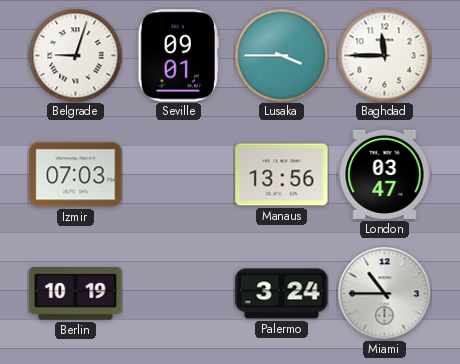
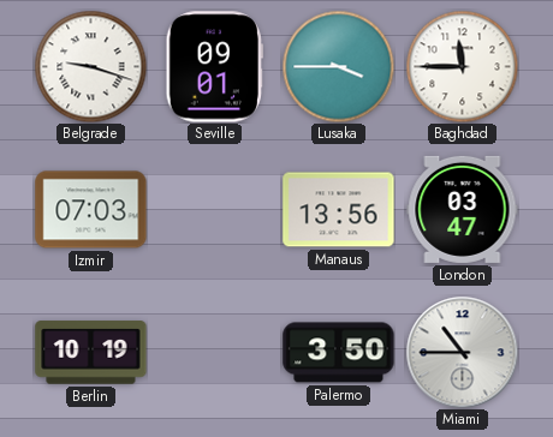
Belgrade: 9:03 -> 9:18 (90, 66)
Palermo: 3:24 -> 3:50 (339, 353)
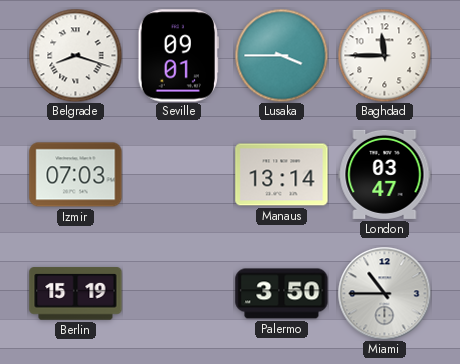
Belgrade: 9:18 -> 8:18 (75, 55)
Manaus: 13:56 -> 13:14 (282, 175)
Berlin: 10:19 -> 15:19 (76, 294)
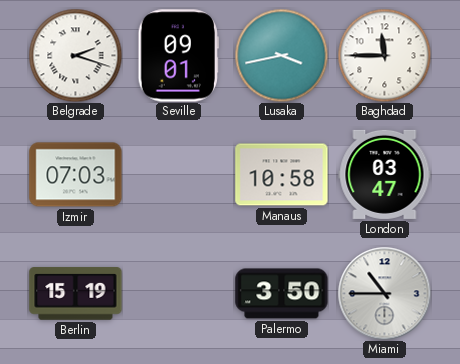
Belgrade: 8:18 -> 2:18 (75, 55)
Lusaka: 3:45 -> 3:43 (281, 55)
Manaus: 13:14 -> 10:58 (282, 175)
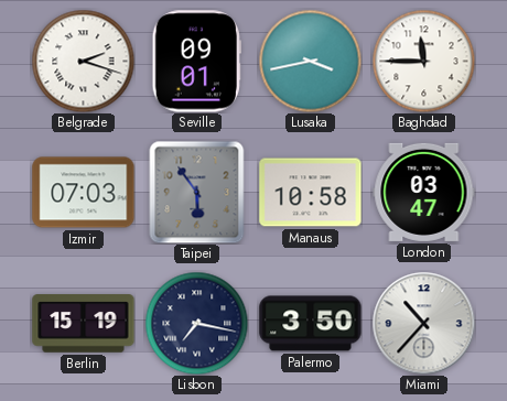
Taipei: none -> 5:54 (197, 192)
Lisbon: none -> 7:17 (196, 323)
Miami: 10:45 -> 10:37 (423, 323)
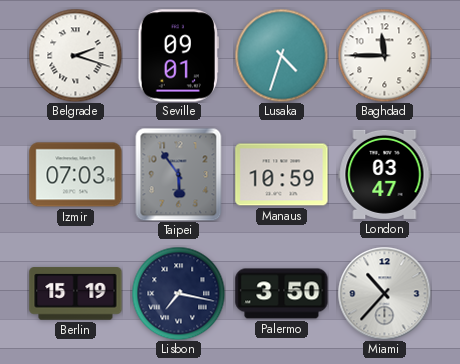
Lusaka: 3:43 -> 4:33 (281, 55)
Manaus: 10:58 -> 10:59 (282, 175)
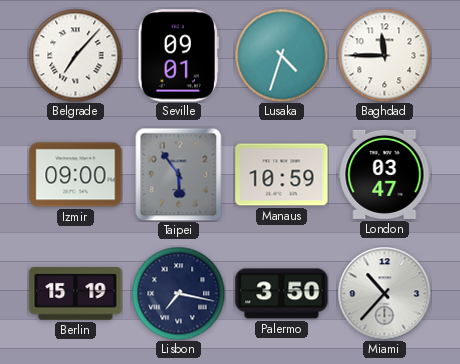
Belgrade: 2:18 -> 7:07 (75, 55)
Izmir: 07:03 -> 09:00 (76, 175)
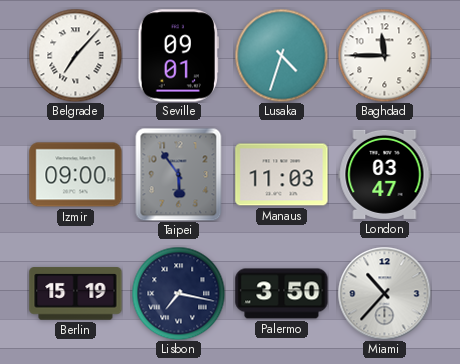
Manaus: 10:59 -> 11:03 (282, 175)
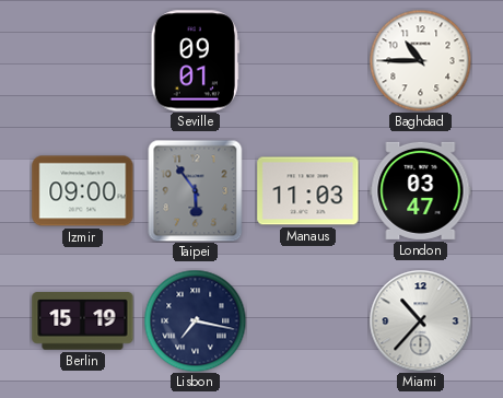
Belgrade: 7:07 -> none (75, 55)
Lusaka: 4:33 -> none (281, 55)
Baghdad: 11:45 -> 10:45 (420, 60)
Palermo: 3:50 -> none (282, 294)
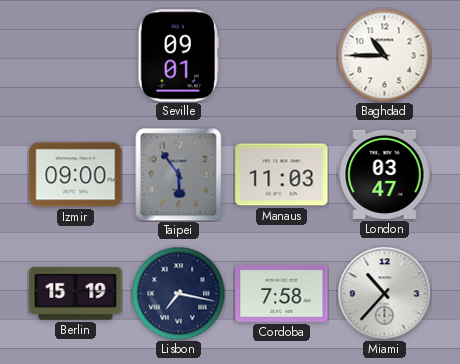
Cordoba: none -> 7:58 (282, 293)
